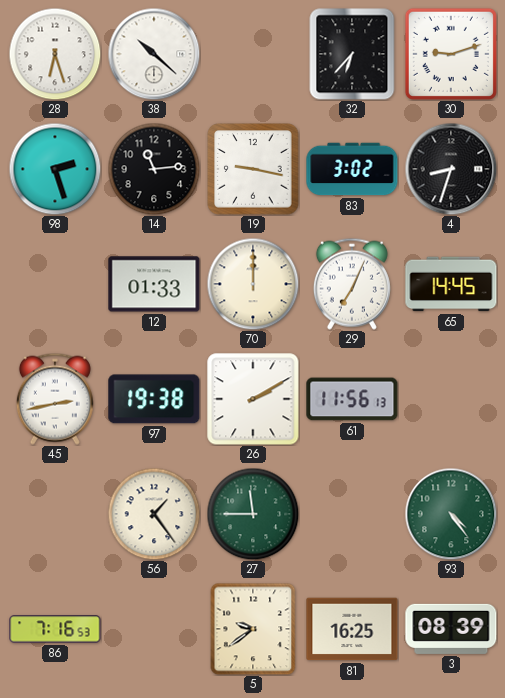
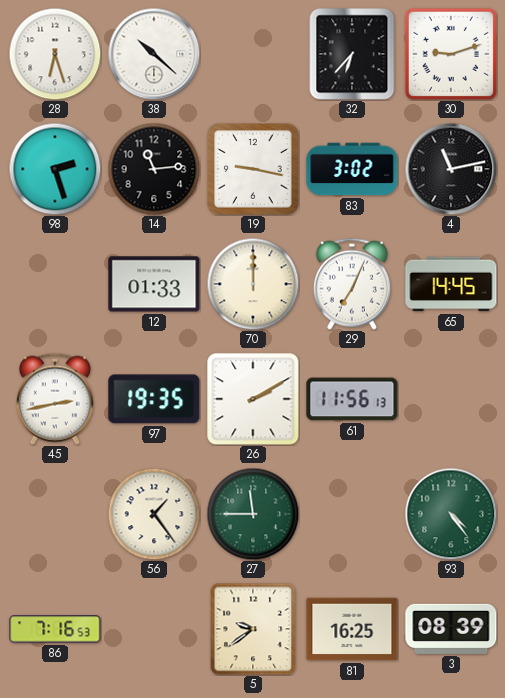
4: 8:33 -> 11:13 (451, 169)
97: 19:38 -> 19:35 (154, 399)
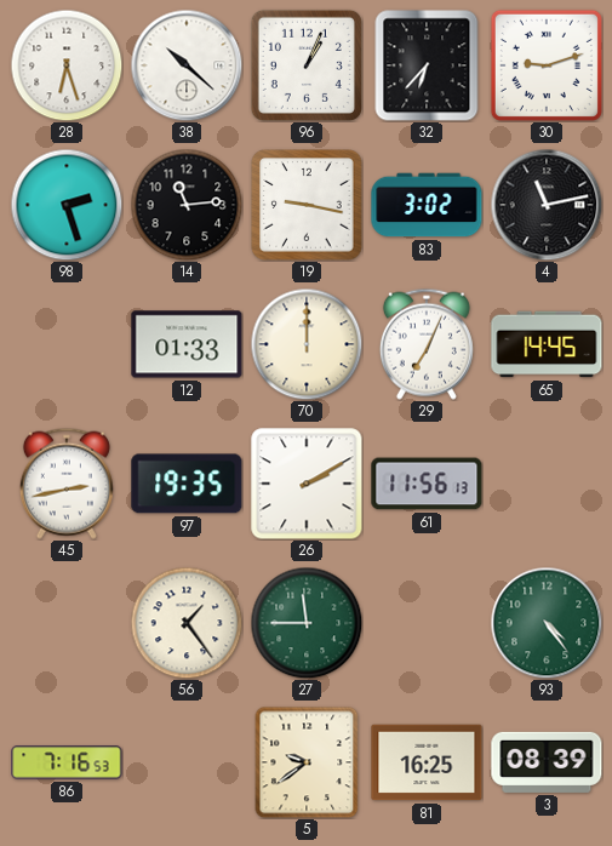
96: none -> 1:04 (307, 65)
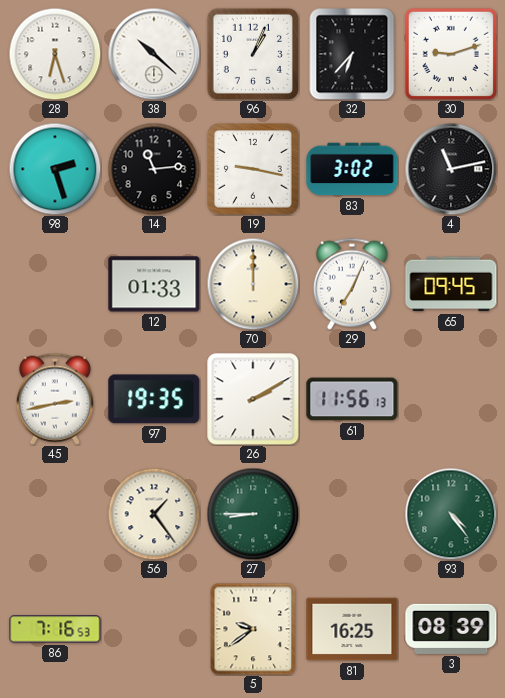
65: 14:45 -> 09:45 (451, 284)
27: 11:45 -> 8:45 (253, 514)
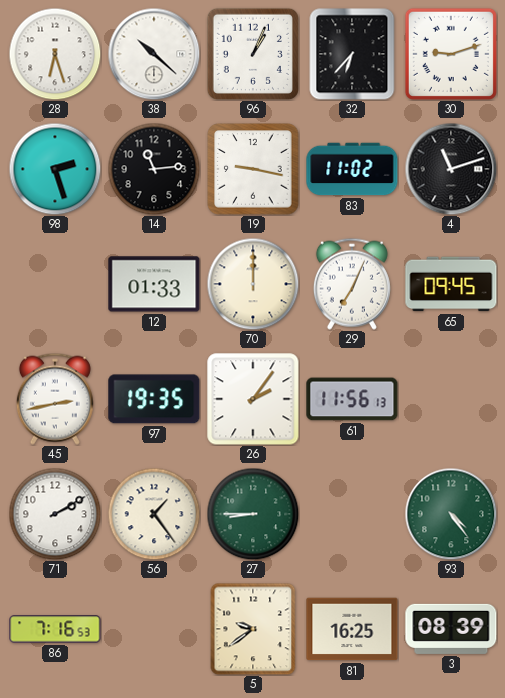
83: 3:02 -> 11:02 (352, 169)
4: 11:13 -> 11:12 (451, 169)
26: 2:10 -> 2:06 (253, 399)
71: none -> 2:10 (55, 514)
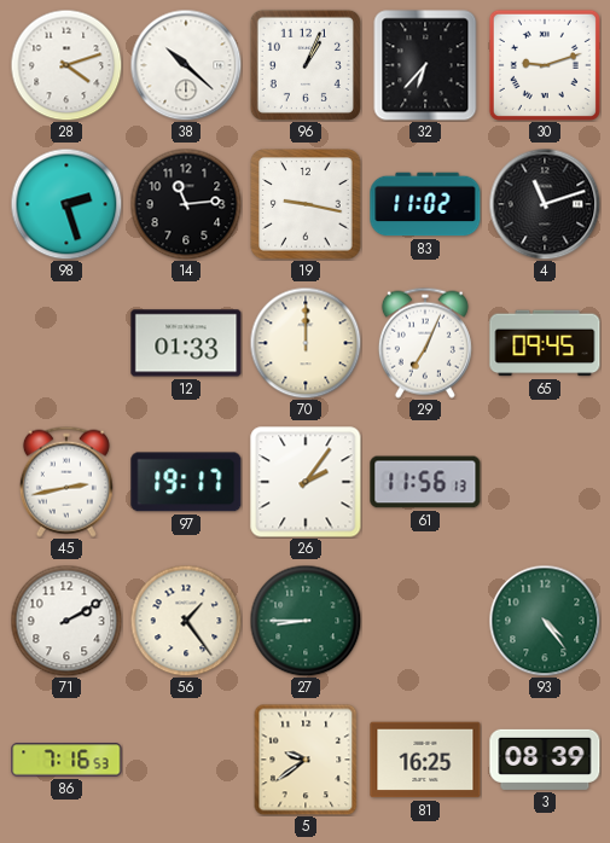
28: 6:27 -> 4:12 (66, 65)
97: 19:35 -> 19:17 (186, 482)
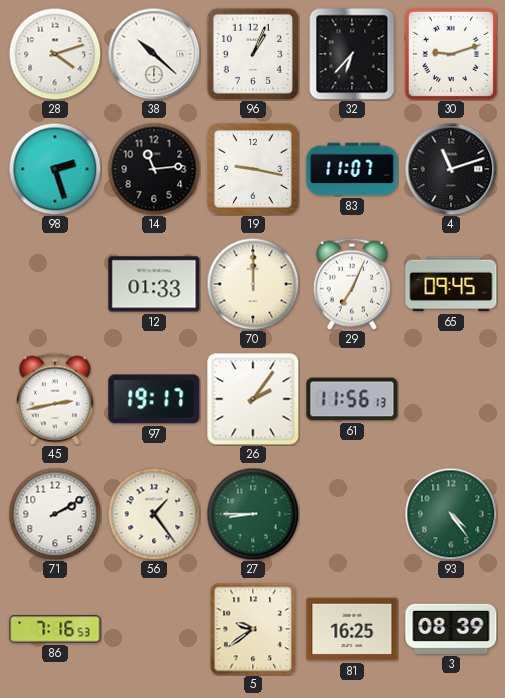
83: 11:02 -> 11:07 (352, 169)
